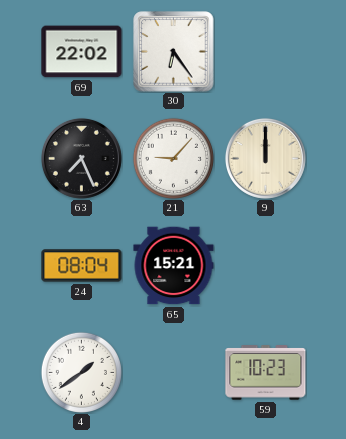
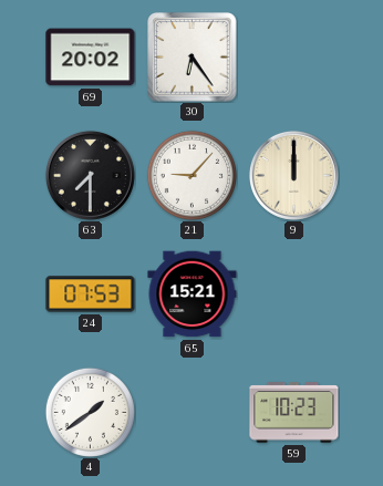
69: 22:02 -> 20:02 (91, 58)
63: 7:26 -> 7:30 (90, 175)
24: 08:04 -> 07:53 (91, 294)
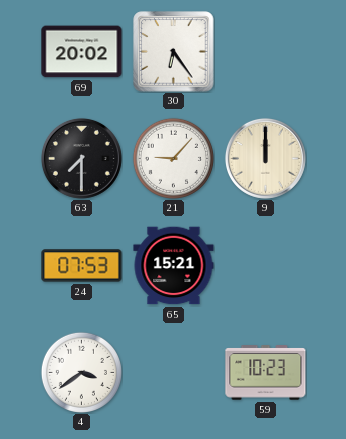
4: 1:39 -> 3:39 (81, 372)
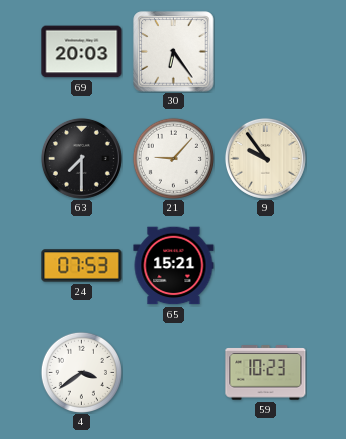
69: 20:02 -> 20:03 (82, 52)
9: 12:00 -> 9:54 (265, 158)
